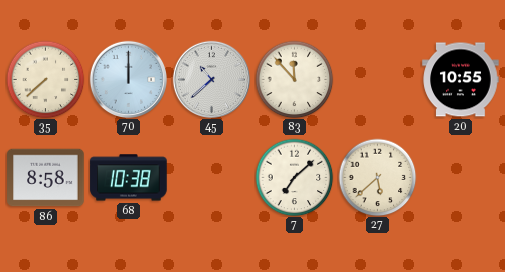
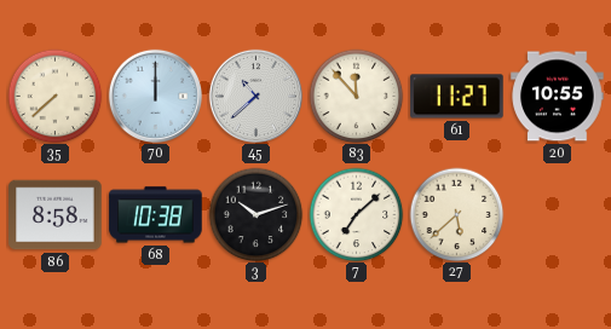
61: none -> 11:27 (457, 97)
3: none -> 10:12 (255, 214)
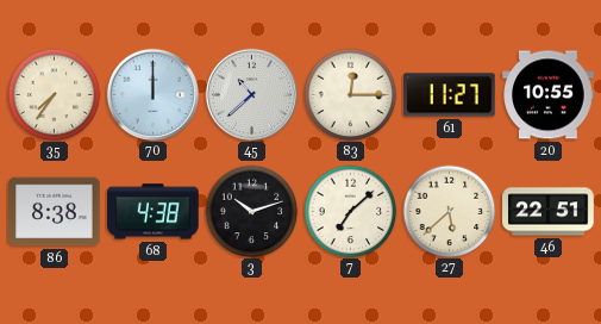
35: 7:38 -> 7:36 (54, 94)
83: 11:53 -> 12:15 (350, 94)
86: 8:58 -> 8:38 (55, 212)
68: 10:38 -> 4:38 (154, 212)
46: none -> 22:51 (549, 212)
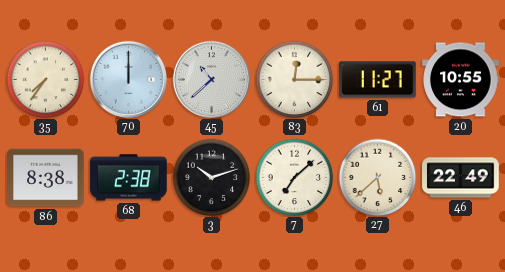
68: 4:38 -> 2:38 (129, 178)
46: 22:51 -> 22:49 (461, 178)
